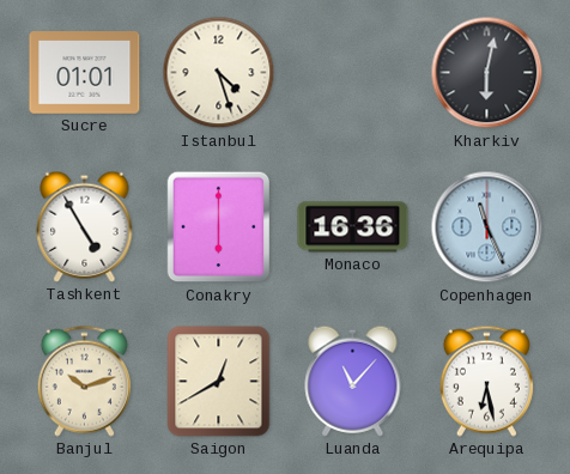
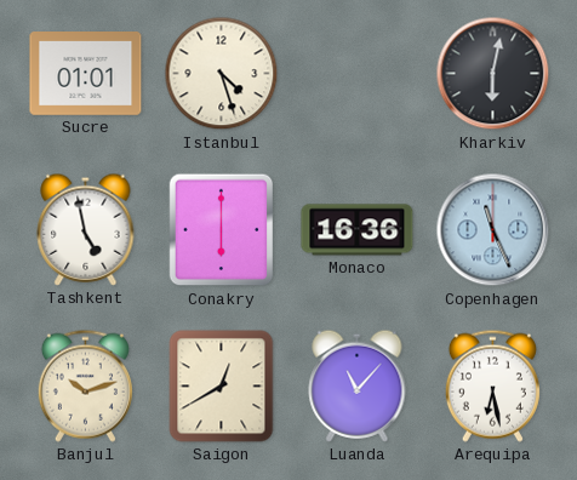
Tashkent: 4:55 -> 4:58 (86, 229)
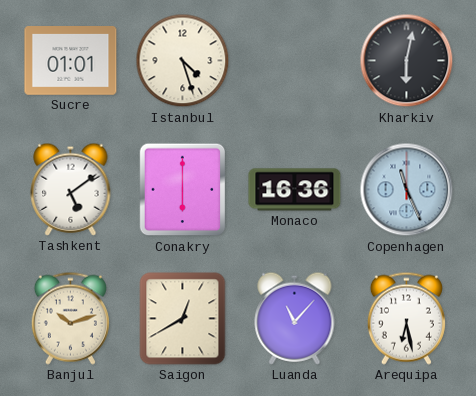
Tashkent: 4:58 -> 5:09 (71, 189)
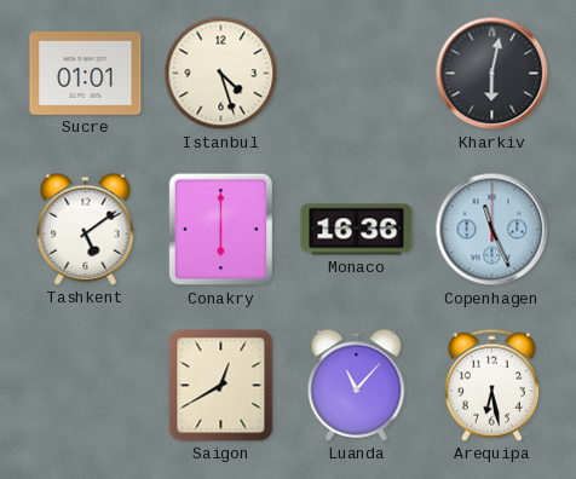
Banjul: 10:12 -> none (70, 318)
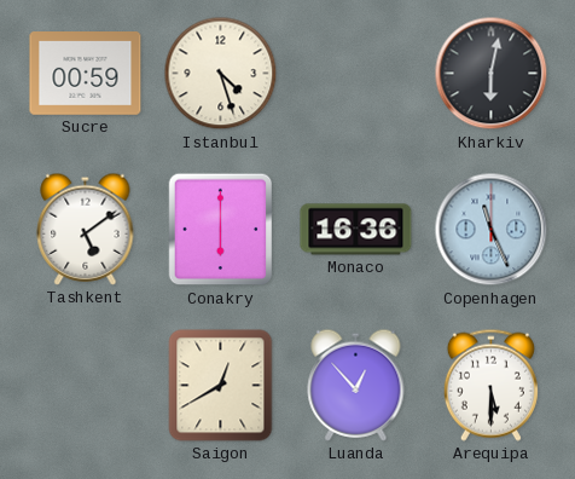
Sucre: 01:01 -> 00:59 (86, 74)
Luanda: 11:07 -> 12:53 (356, 385)
Arequipa: 6:28 -> 5:30 (490, 385)
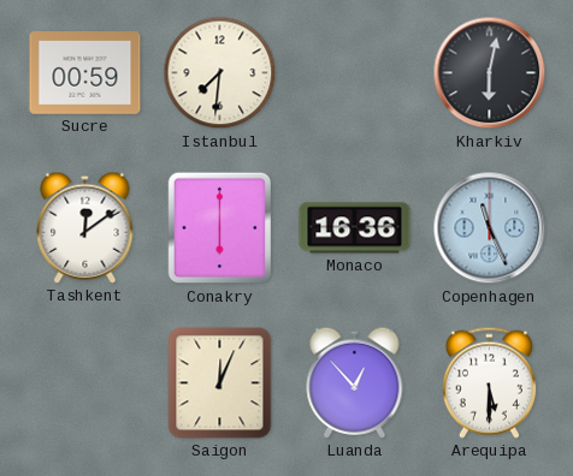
Istanbul: 4:27 -> 7:31 (220, 73)
Tashkent: 5:09 -> 12:09 (85, 227)
Saigon: 12:40 -> 12:04 (220, 383)
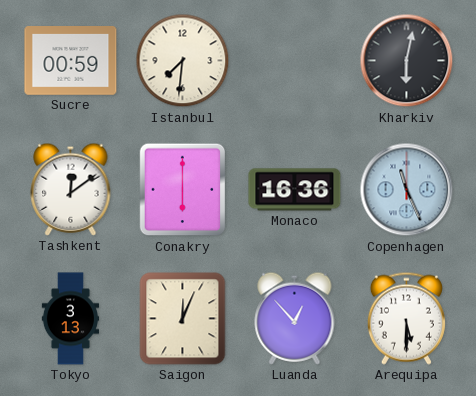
Tokyo: none -> 3:13 (70, 319)
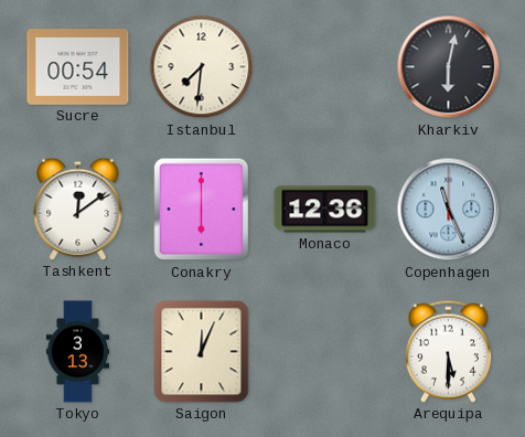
Sucre: 00:59 -> 00:54 (78, 67)
Monaco: 16:36 -> 12:36 (325, 210)
Luanda: 12:53 -> none (295, 318)
